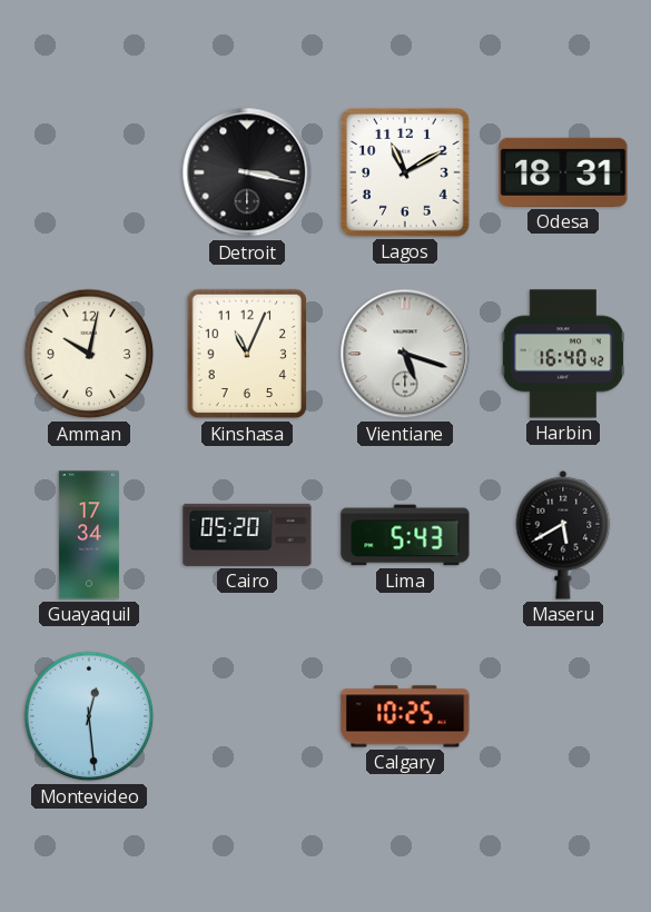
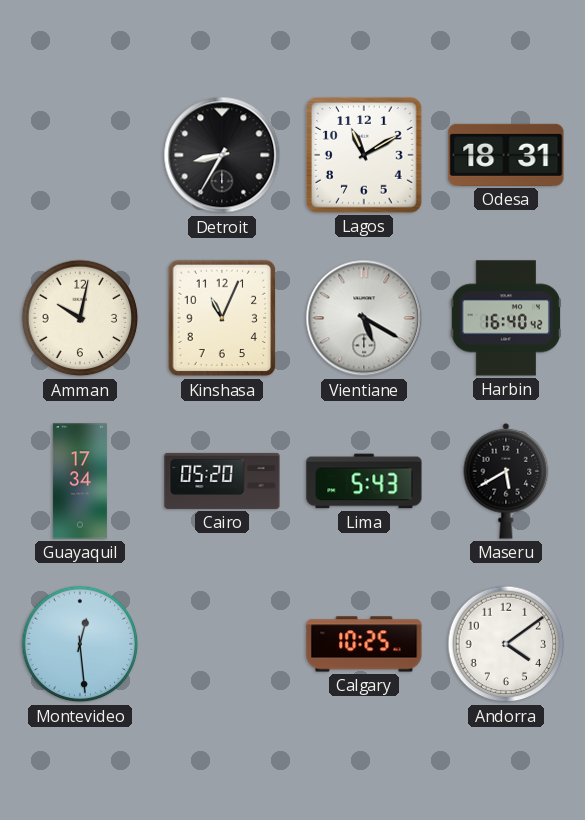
Detroit: 3:17 -> 8:35 (222, 155)
Vientiane: 5:18 -> 5:20 (364, 318)
Andorra: none -> 4:09 (506, 644)
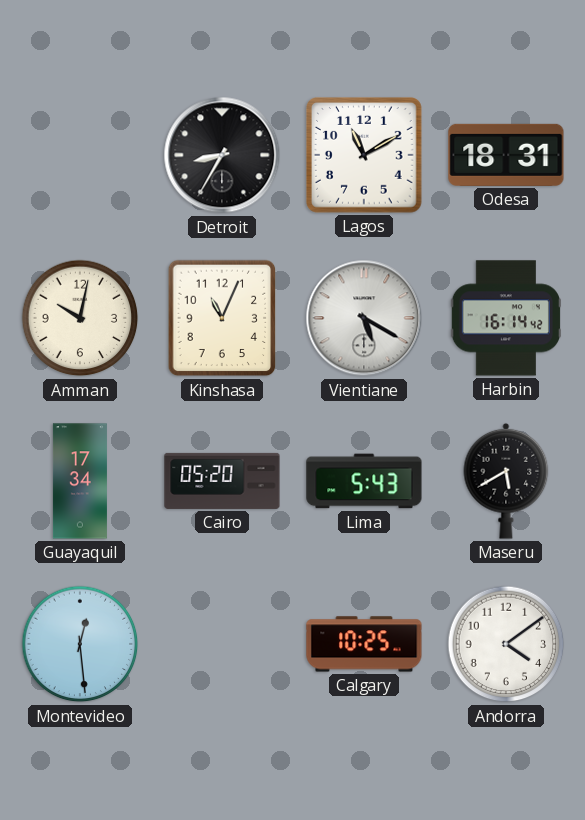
Harbin: 16:40 -> 16:14 (506, 318)
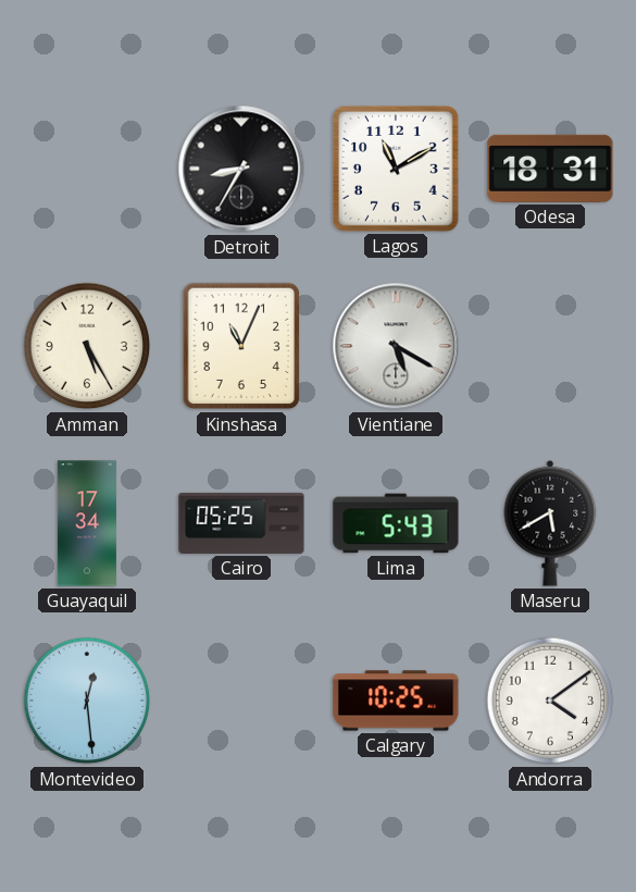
Amman: 10:02 -> 5:25 (87, 346)
Harbin: 16:14 -> none (506, 318)
Cairo: 05:20 -> 05:25 (241, 523)
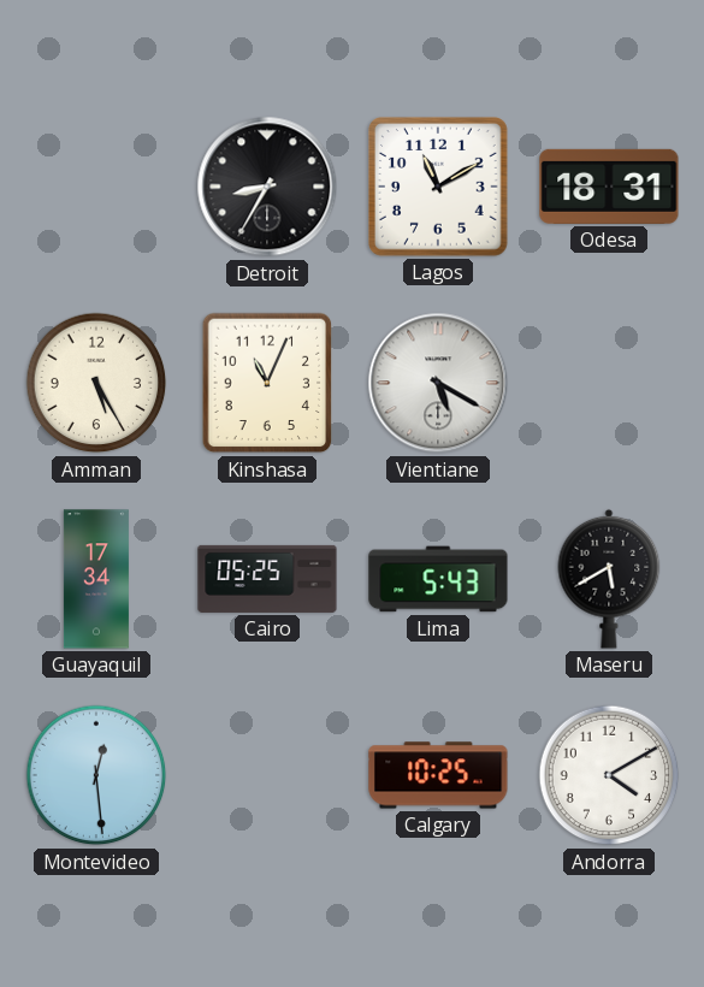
Andorra: 4:09 -> 4:10 (609, 775)
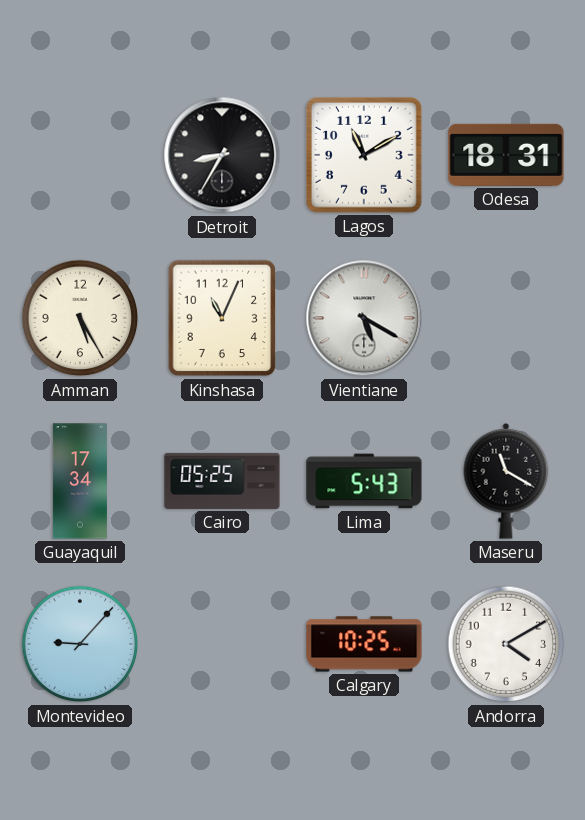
Maseru: 5:40 -> 11:20 (506, 481)
Montevideo: 12:29 -> 9:07 (80, 644)
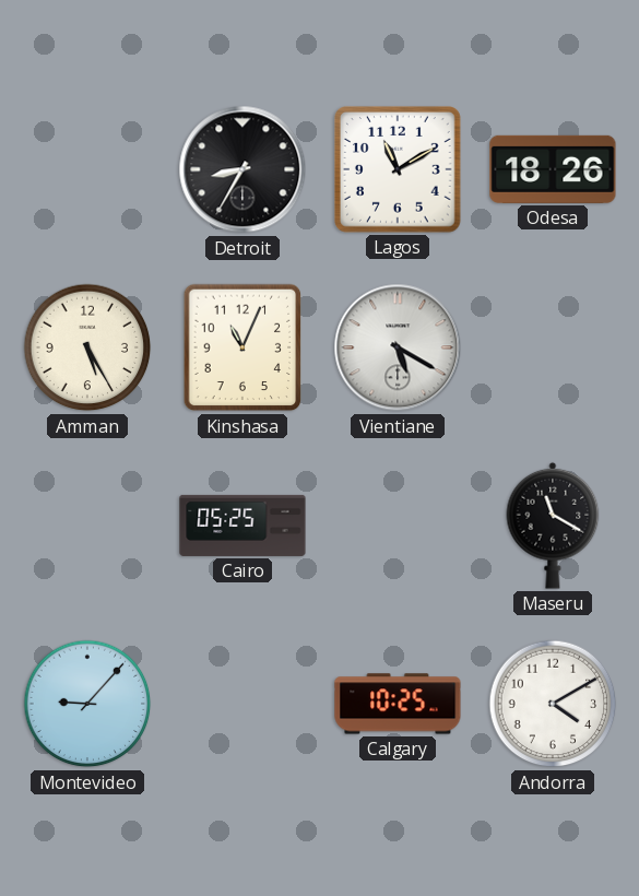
Odesa: 18:31 -> 18:26 (553, 169)
Guayaquil: 17:34 -> none (80, 481)
Lima: 5:43 -> none (364, 481)
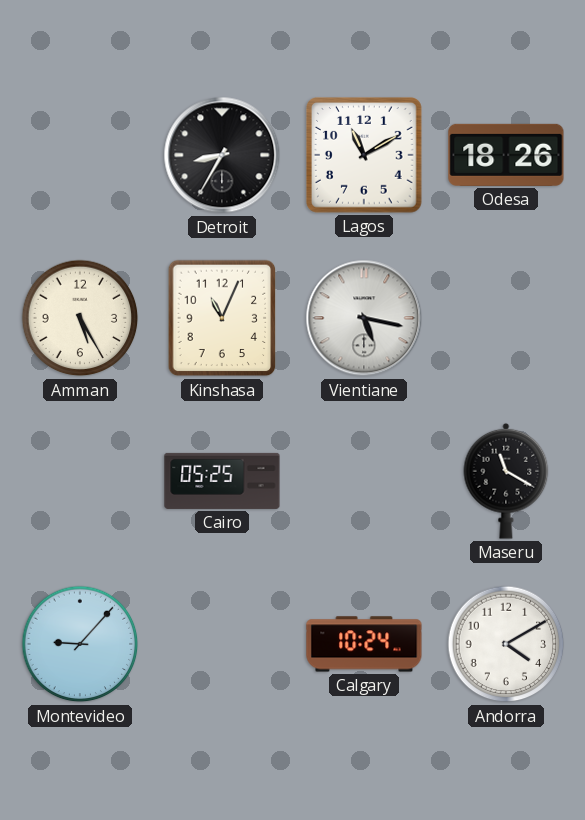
Vientiane: 5:20 -> 5:17 (364, 318)
Calgary: 10:25 -> 10:24 (364, 644)
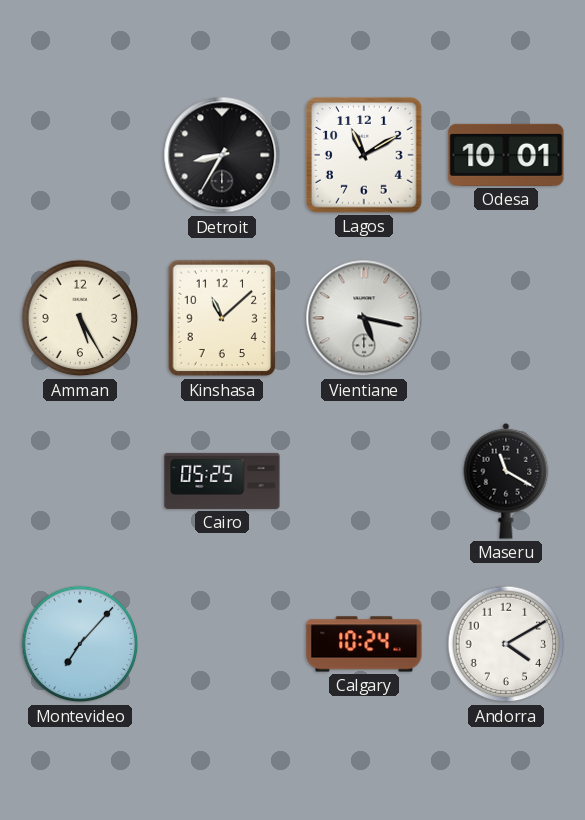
Odesa: 18:26 -> 10:01 (506, 155)
Kinshasa: 11:04 -> 11:08 (222, 318)
Montevideo: 9:07 -> 7:07 (80, 644)
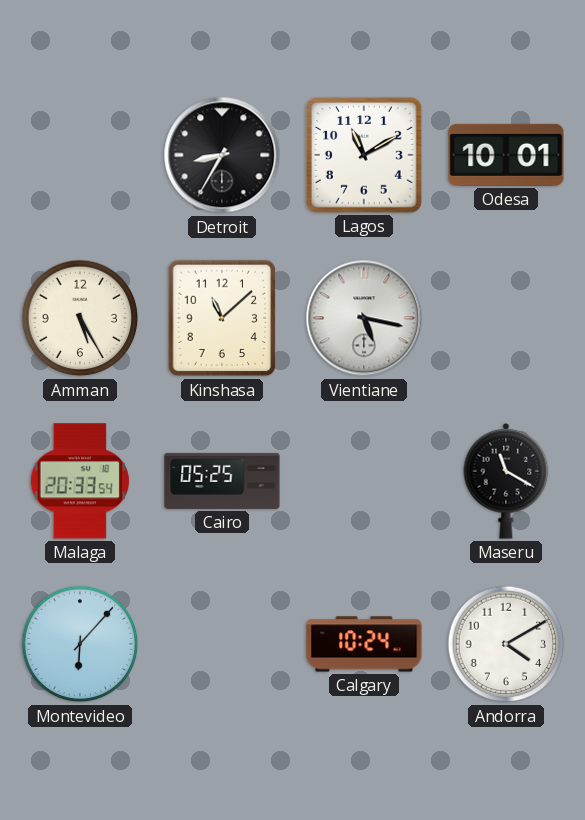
Malaga: none -> 20:33 (79, 481)
Montevideo: 7:07 -> 6:07 (80, 644)
